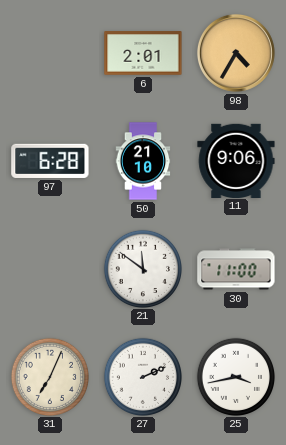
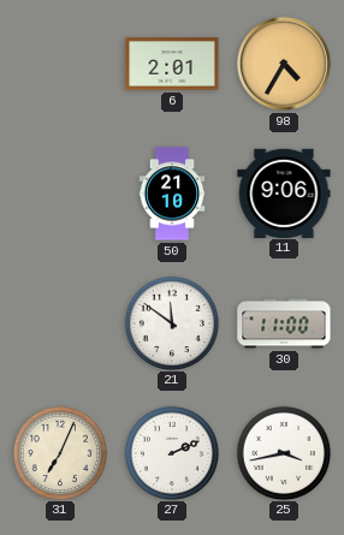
97: 6:28 -> none (50, 161)
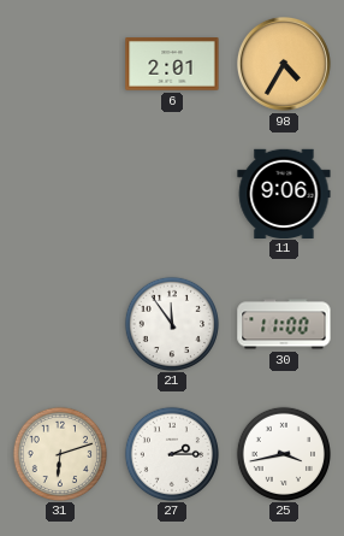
50: 21:10 -> none (172, 194)
21: 11:51 -> 11:54 (171, 323)
31: 7:04 -> 6:12 (59, 453)
27: 2:11 -> 2:15 (171, 453)
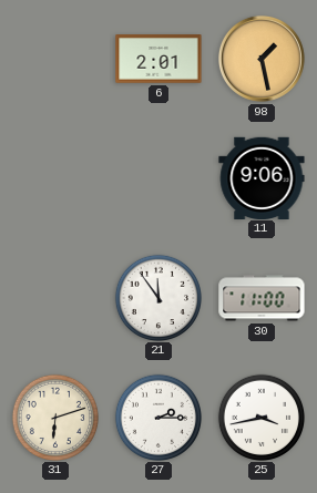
98: 4:35 -> 1:28 (262, 59)
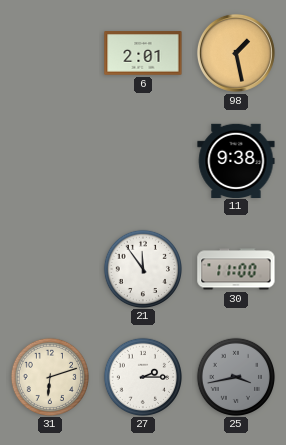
11: 9:06 -> 9:38 (236, 160)
25 dial: white -> grey (235, 376)
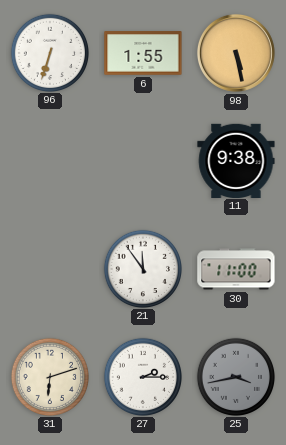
96: none -> 6:33 (49, 52)
6: 2:01 -> 1:55 (143, 53)
98: 1:28 -> 5:28 (236, 53)
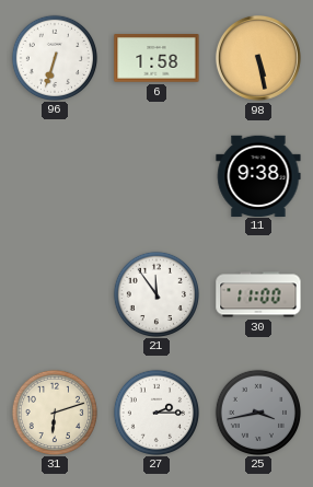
6: 1:55 -> 1:58 (156, 58)
